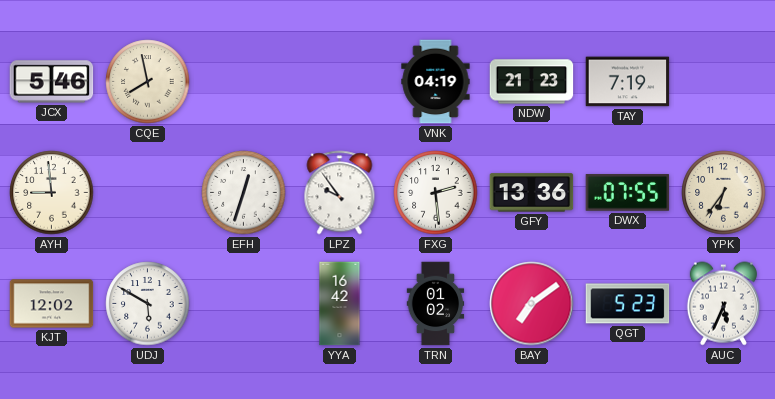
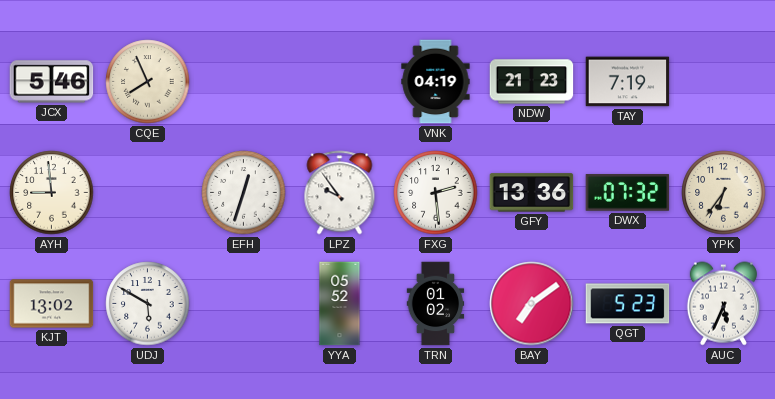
CQE: 7:58 -> 7:56 (148, 82)
DWX: 07:55 -> 07:32 (628, 193)
KJT: 12:02 -> 13:02 (52, 304)
YYA: 16:42 -> 05:52 (340, 304)
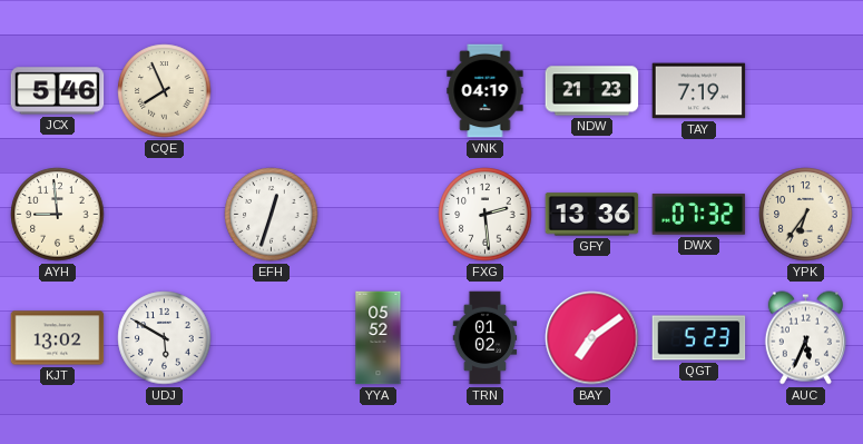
LPZ: 9:54 -> none (340, 193)
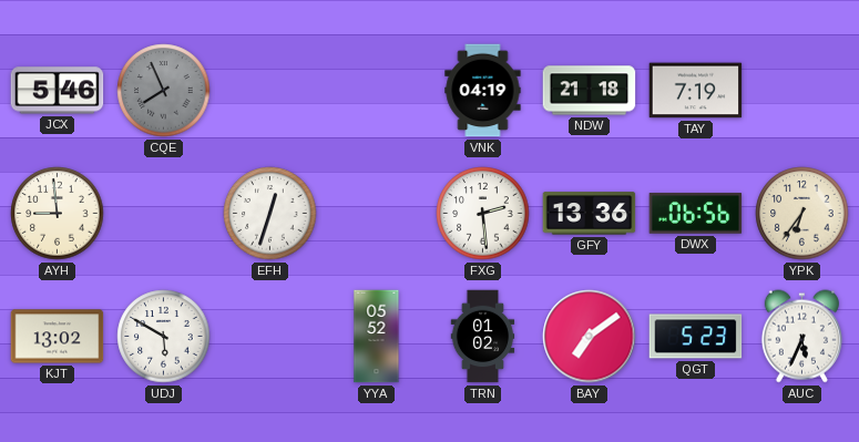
CQE dial: cream -> grey (164, 91)
NDW: 21:23 -> 21:18 (590, 91)
DWX: 07:32 -> 06:56 (696, 214)
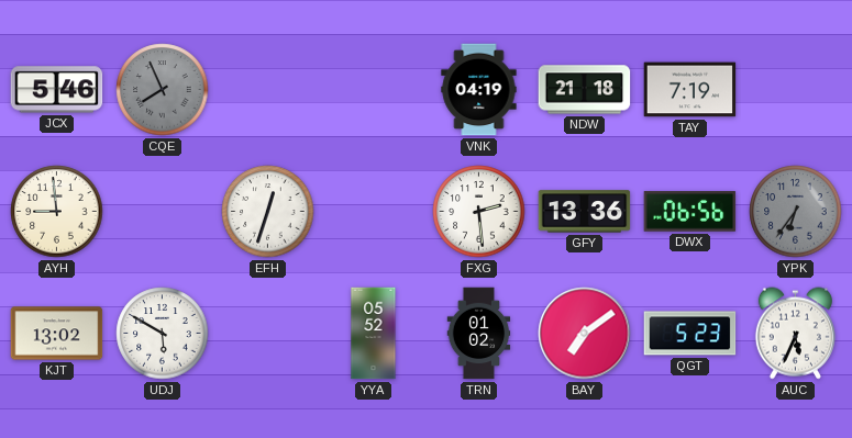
YPK dial: cream -> grey (796, 212)
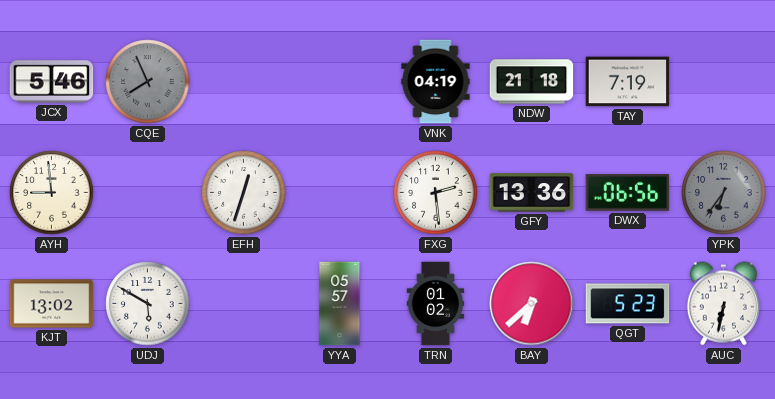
YYA: 05:52 -> 05:57 (340, 304)
BAY: 7:09 -> 6:38 (532, 304)
AUC: 5:34 -> 6:32 (723, 304)
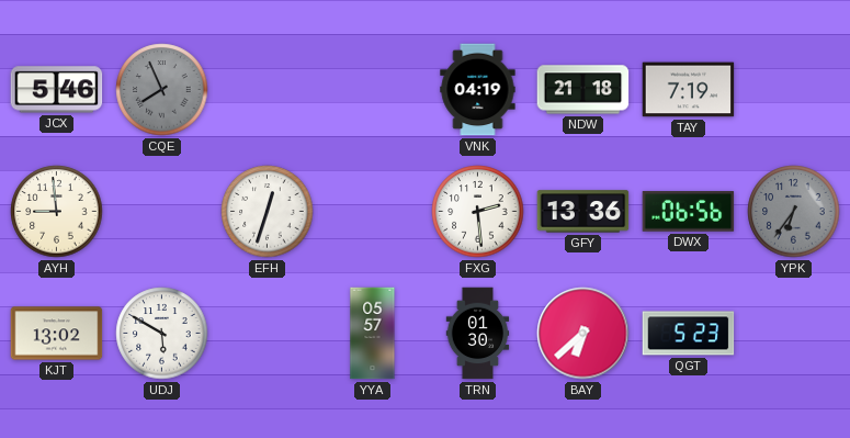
TRN: 01:02 -> 01:30 (478, 334)
AUC: 6:32 -> none (723, 304)
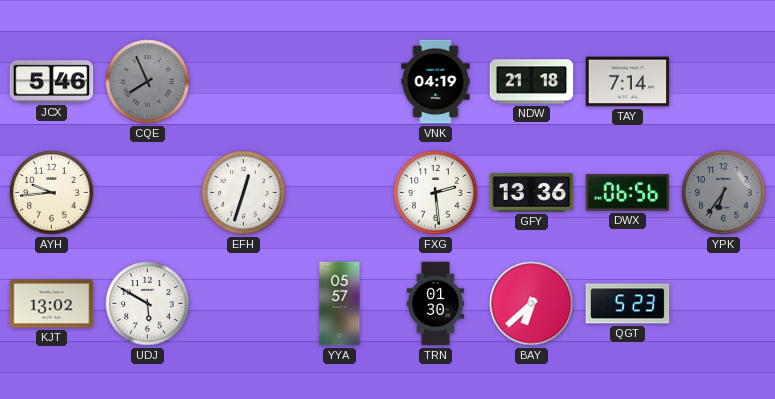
TAY: 7:19 -> 7:14 (628, 82)
AYH: 8:59 -> 9:44 (52, 193)
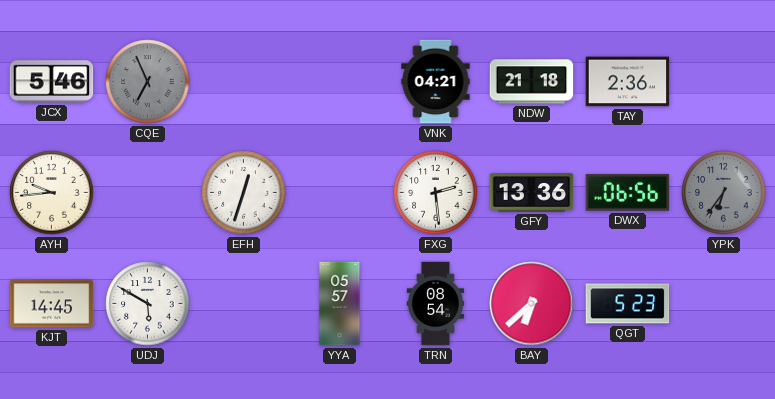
CQE: 7:56 -> 6:56 (148, 82)
VNK: 04:19 -> 04:21 (436, 82)
TAY: 7:14 -> 2:36 (628, 82)
KJT: 13:02 -> 14:45 (52, 304)
TRN: 01:30 -> 08:54 (436, 304)
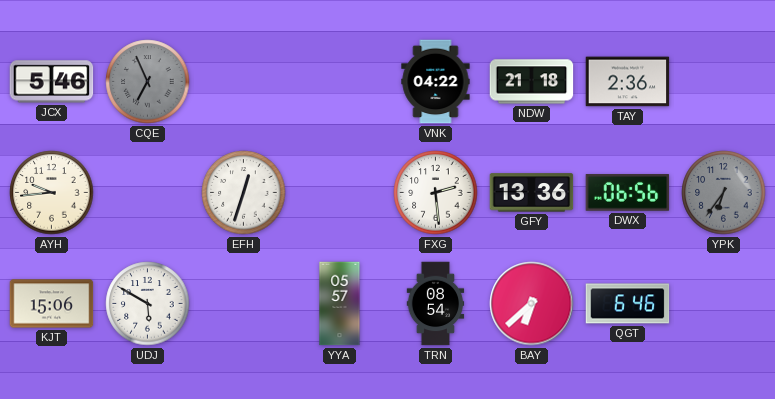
VNK: 04:21 -> 04:22 (436, 82)
KJT: 14:45 -> 15:06 (52, 304)
QGT: 5:23 -> 6:46 (628, 304)
